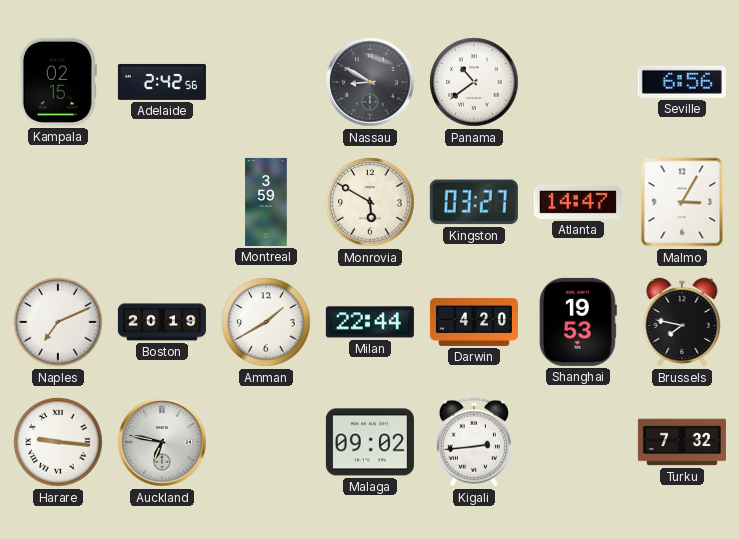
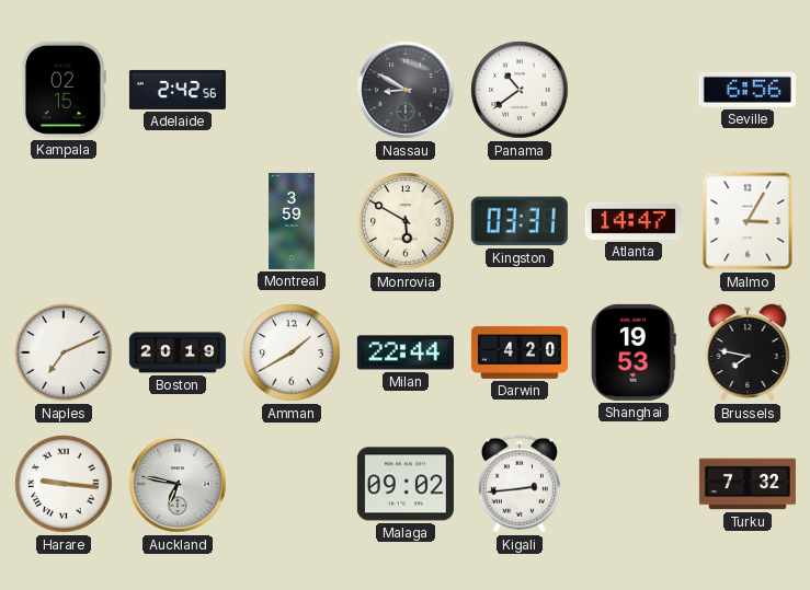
Kingston: 03:27 -> 03:31 (520, 221)
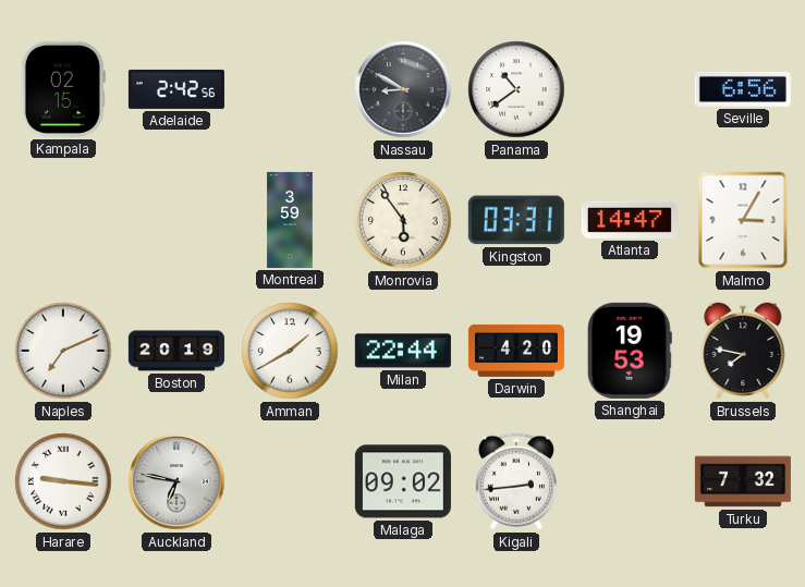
Monrovia: 5:50 -> 5:54 (403, 220)
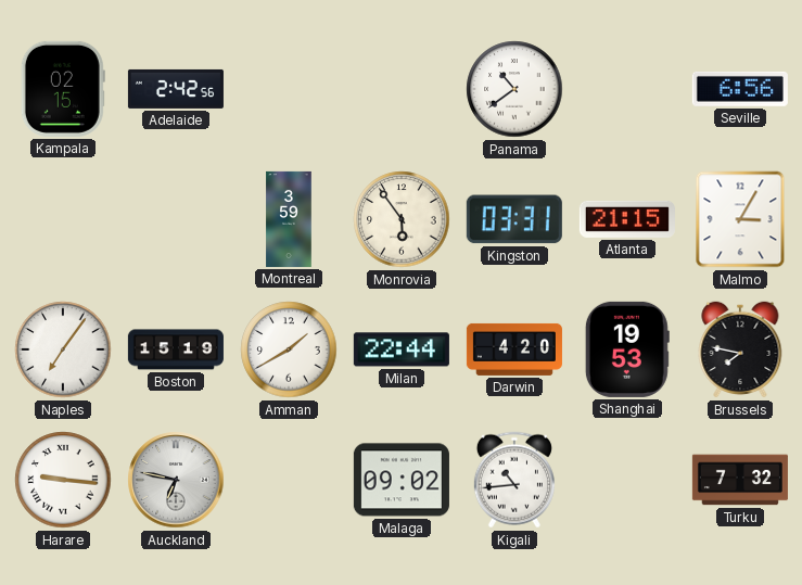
Nassau: 8:50 -> none (403, 89)
Atlanta: 14:47 -> 21:15 (627, 219)
Naples: 7:11 -> 7:06 (63, 349)
Boston: 20:19 -> 15:19 (176, 349)
Kigali: 2:44 -> 10:44 (514, 480)
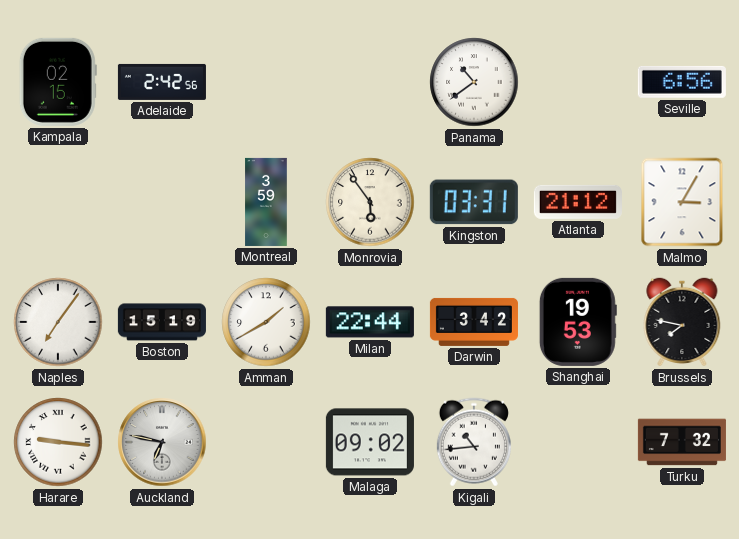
Atlanta: 21:15 -> 21:12 (578, 202)
Darwin: 4:20 -> 3:42 (474, 322)
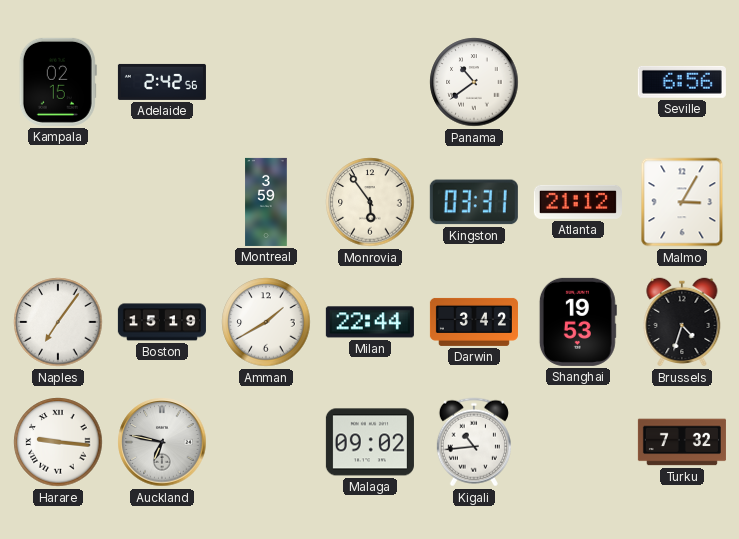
Brussels: 7:47 -> 4:33 (682, 322)
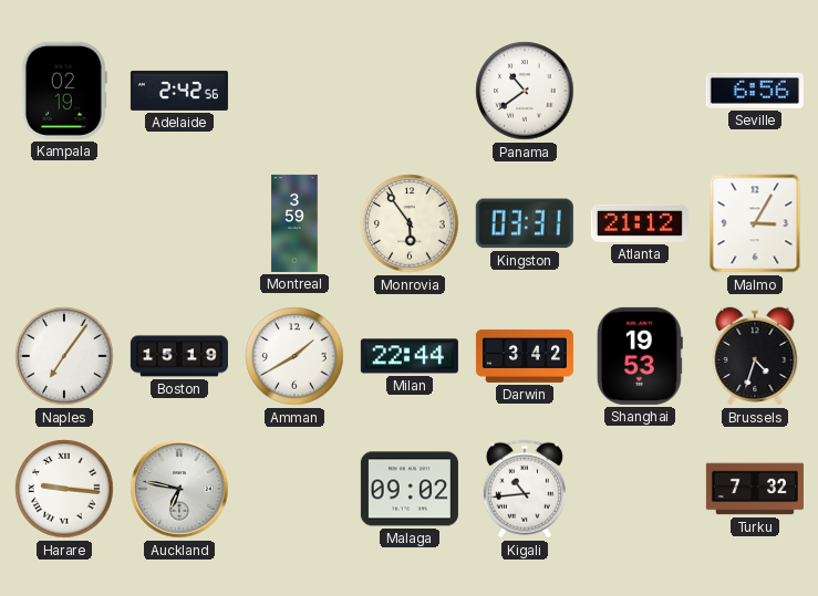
Kampala: 02:15 -> 02:19 (64, 91)
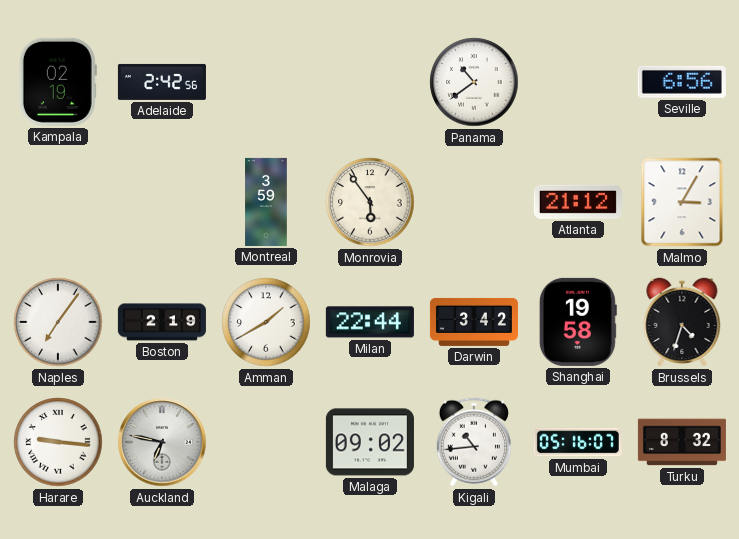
Kingston: 03:31 -> none (525, 223)
Boston: 15:19 -> 2:19 (162, 322)
Shanghai: 19:53 -> 19:58 (578, 322)
Mumbai: none -> 05:16 (578, 442)
Turku: 7:32 -> 8:32 (682, 442)
